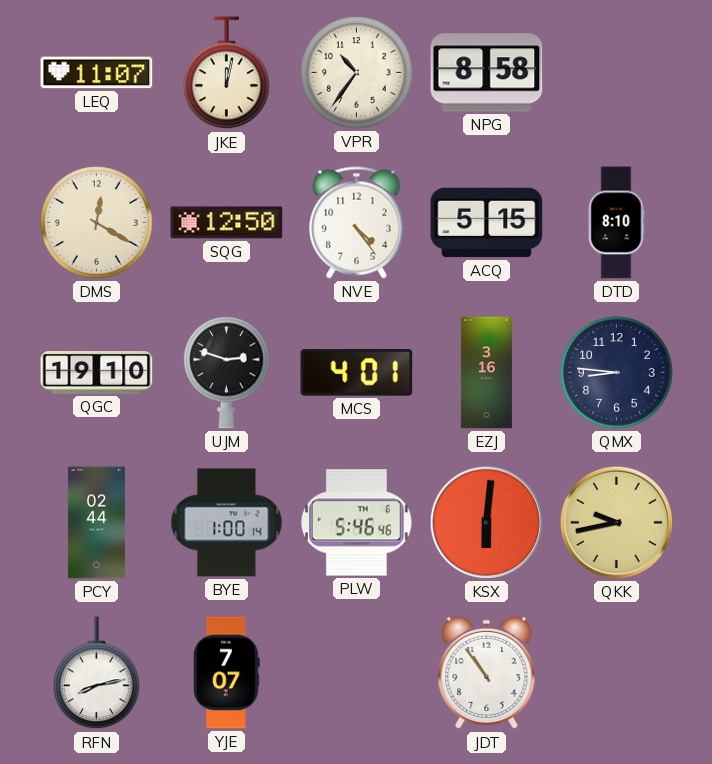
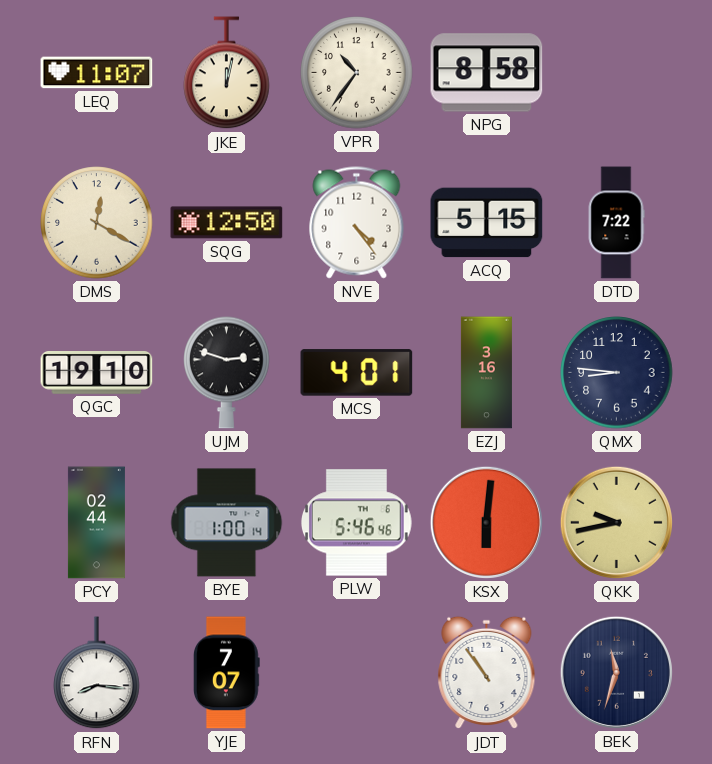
DTD: 8:10 -> 7:22 (616, 223)
RFN: 8:13 -> 8:16 (97, 673)
BEK: none -> 11:33 (616, 672)
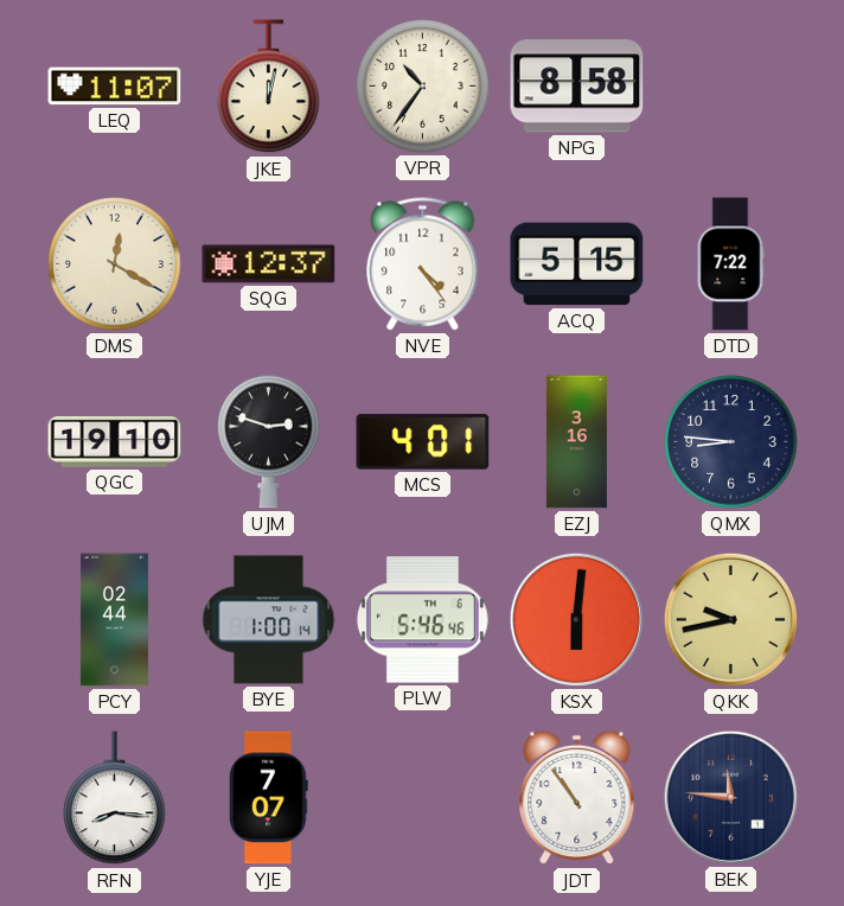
SQG: 12:50 -> 12:37 (269, 264)
BEK: 11:33 -> 11:46 (730, 797)
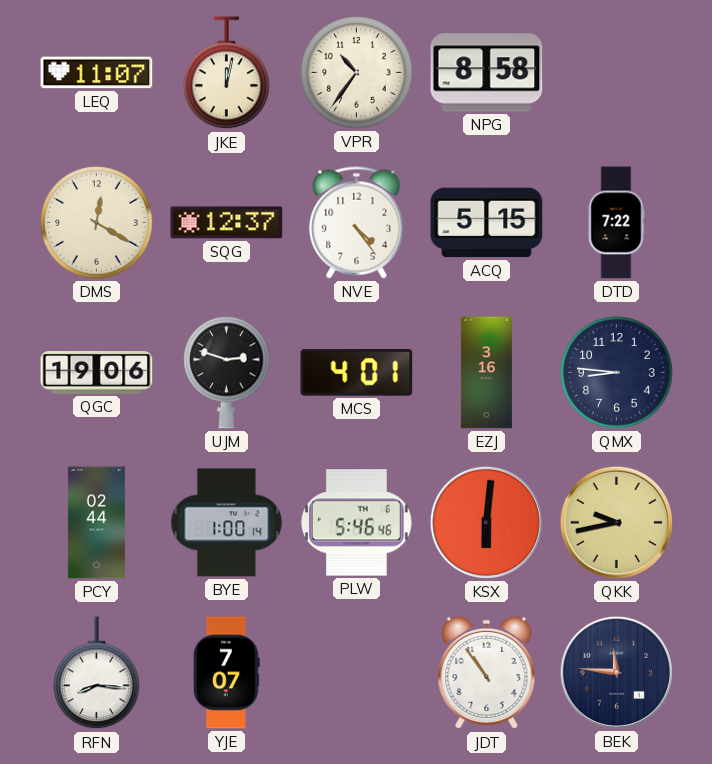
QGC: 19:10 -> 19:06 (97, 373)
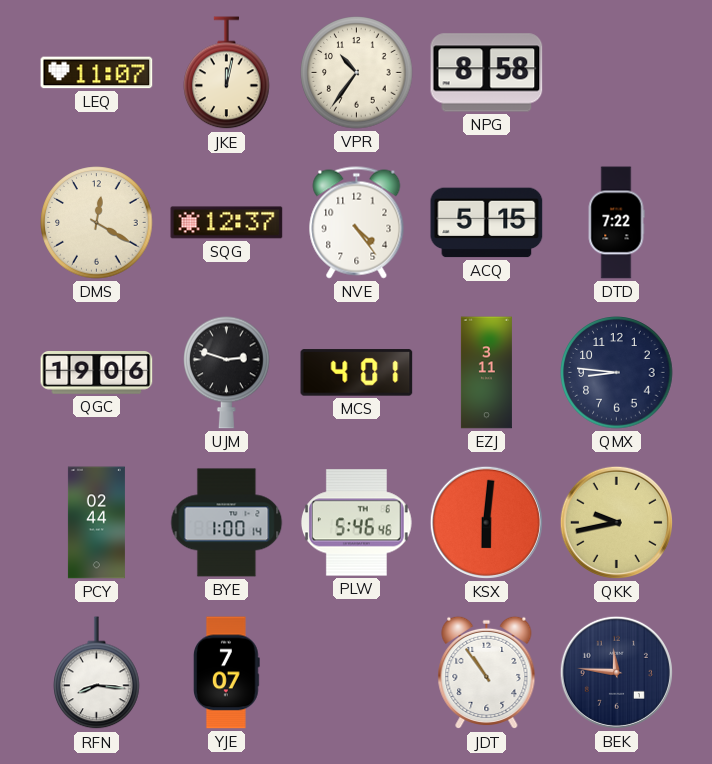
EZJ: 3:16 -> 3:11 (486, 373)
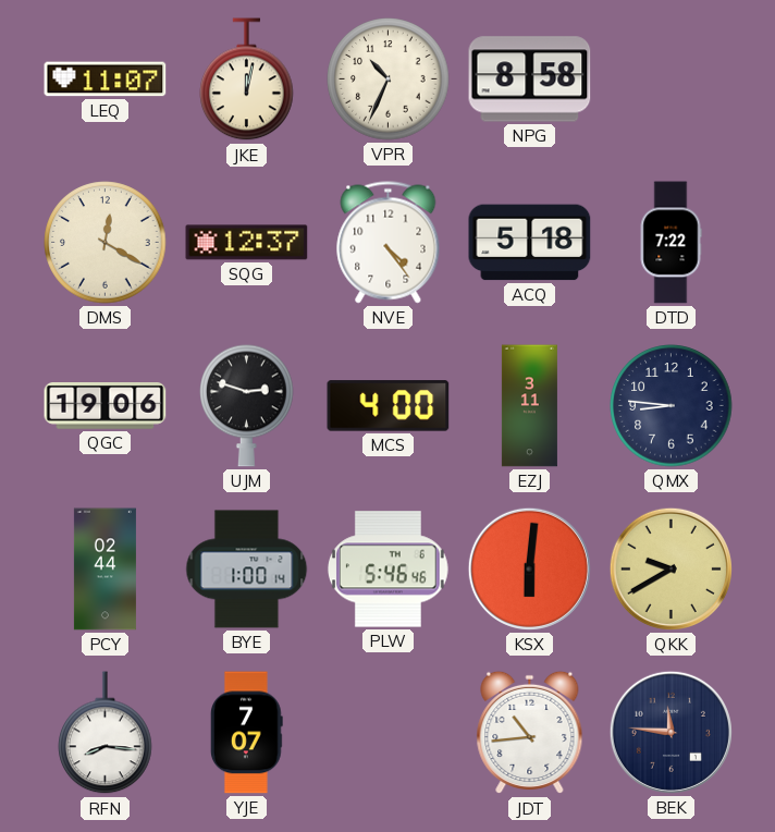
VPR: 10:36 -> 10:34 (389, 79)
ACQ: 5:15 -> 5:18 (530, 243)
MCS: 4:01 -> 4:00 (389, 406)
QKK: 9:43 -> 9:40 (671, 568)
JDT: 10:54 -> 10:44 (530, 733)
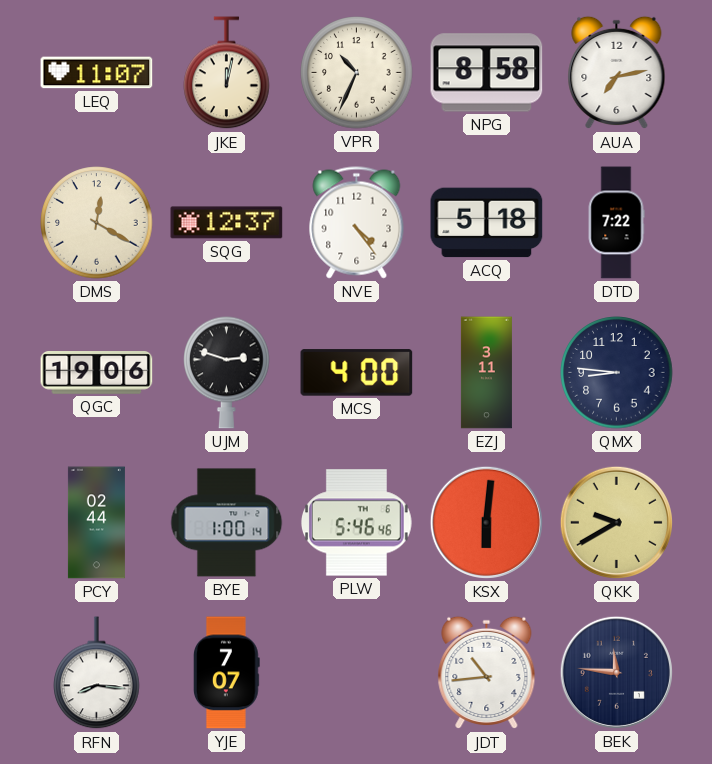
AUA: none -> 7:13 (617, 73)
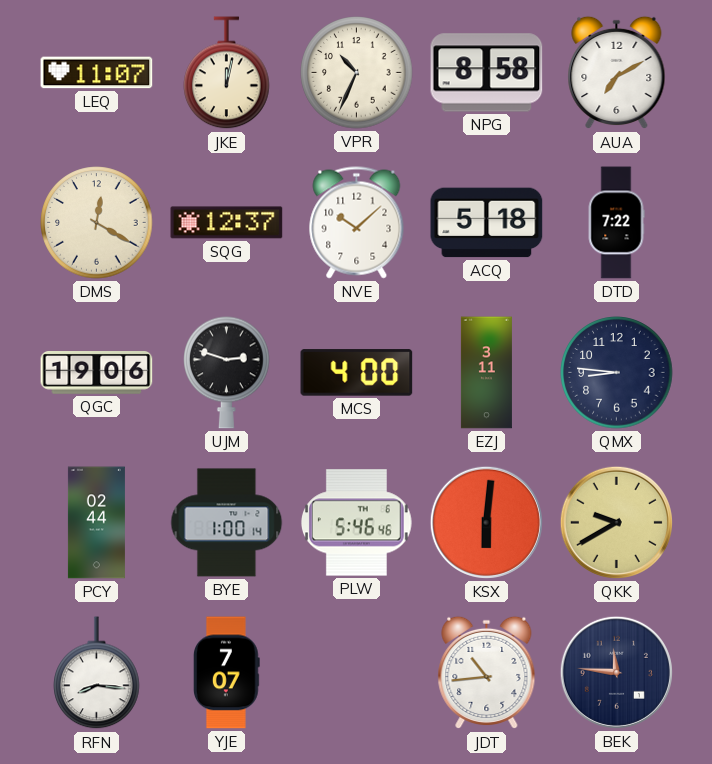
AUA: 7:13 -> 7:10 (617, 73)
NVE: 4:24 -> 10:08 (357, 223)
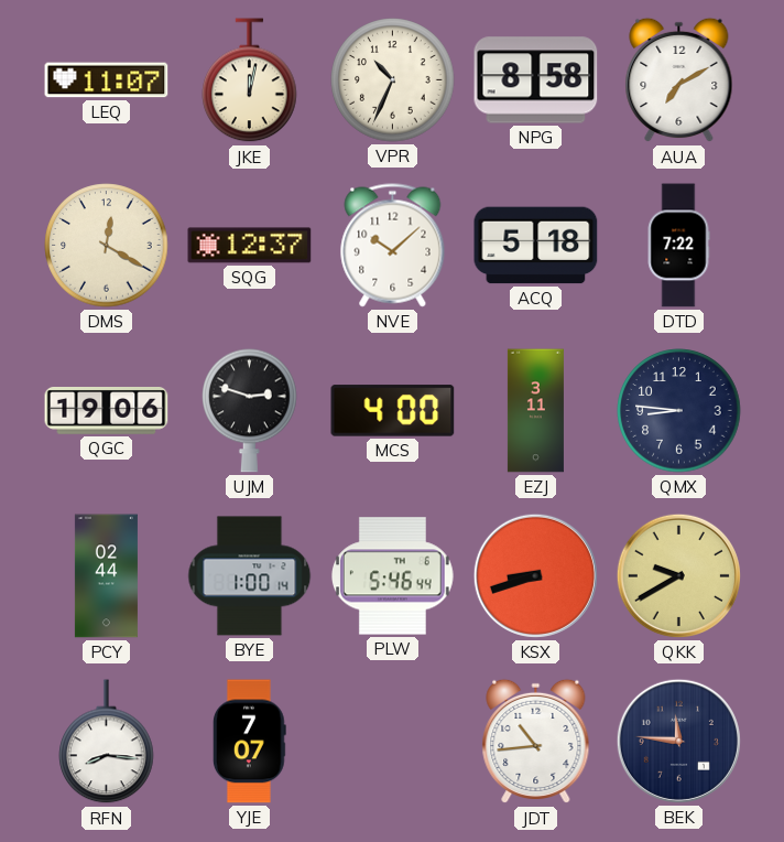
PLW: 5:46:46 -> 5:46:44 (392, 576)
KSX: 6:01 -> 8:42 (535, 575)
